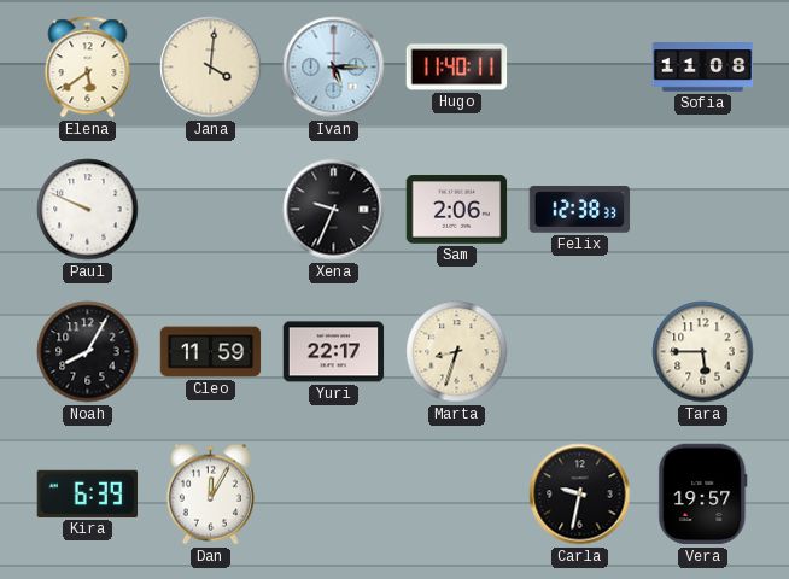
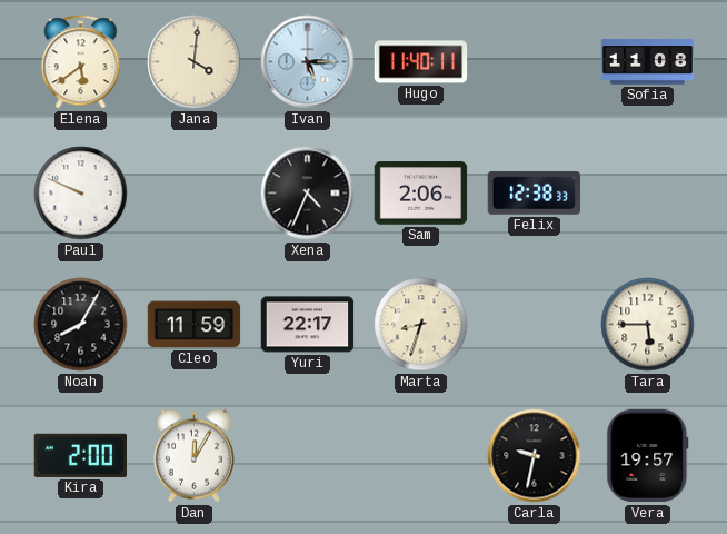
Xena: 9:34 -> 4:34 (308, 194)
Kira: 6:39 -> 2:00 (81, 455)
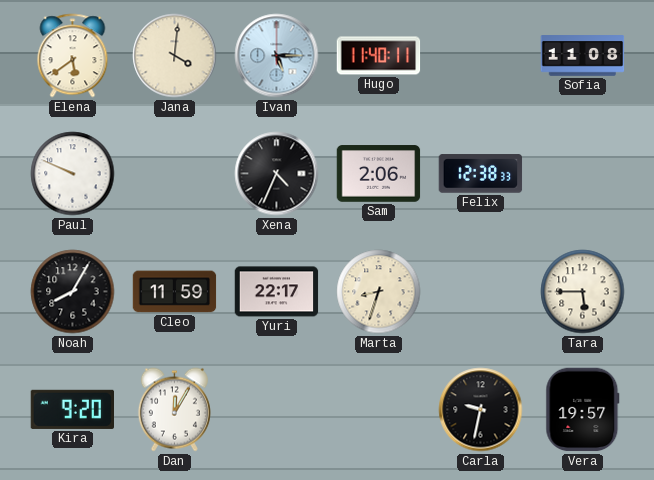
Kira: 2:00 -> 9:20 (73, 409)
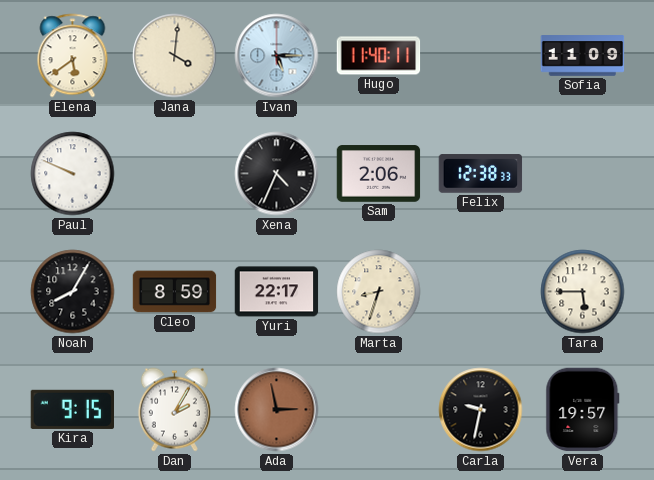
Sofia: 11:08 -> 11:09 (583, 56)
Cleo: 11:59 -> 8:59 (175, 292)
Kira: 9:20 -> 9:15 (73, 409)
Dan: 12:05 -> 2:05 (174, 410)
Ada: none -> 2:58 (277, 410)
